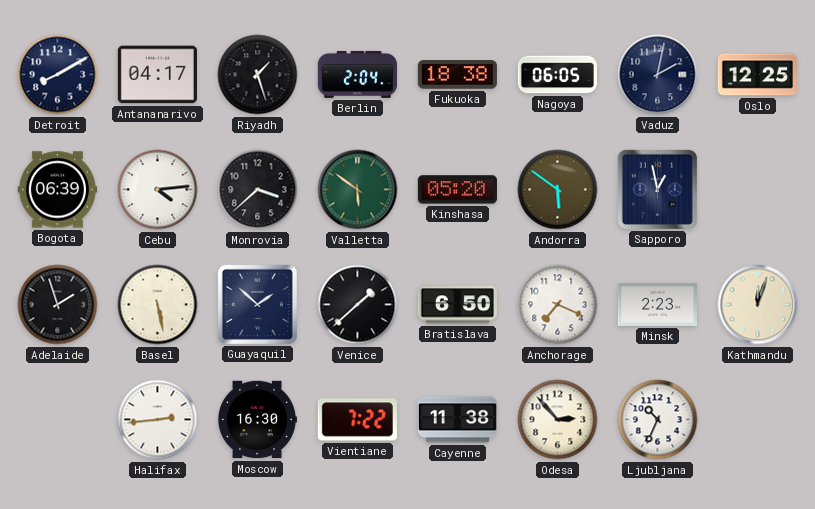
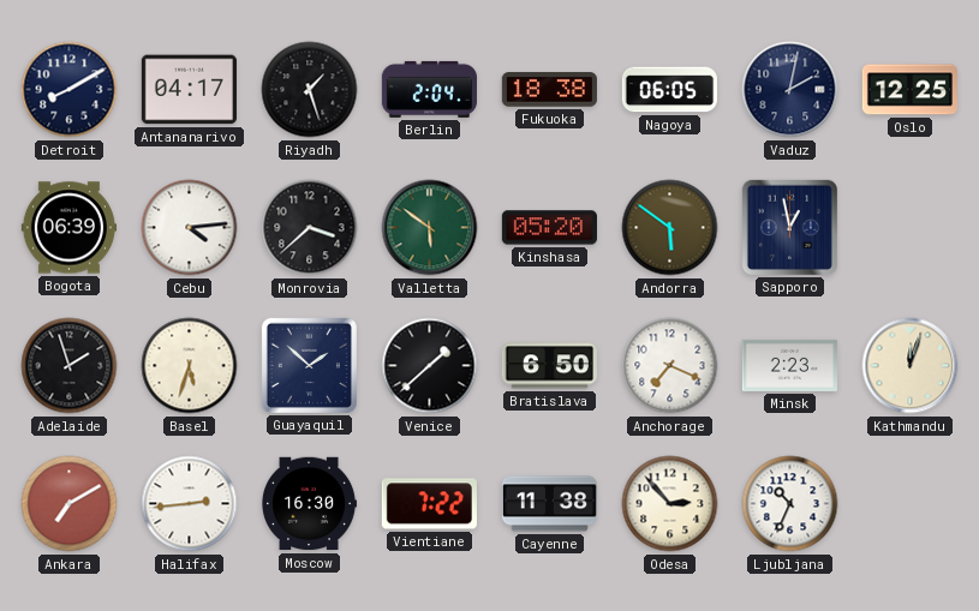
Basel: 5:28 -> 5:33 (190, 366)
Ankara: none -> 7:10 (70, 504)
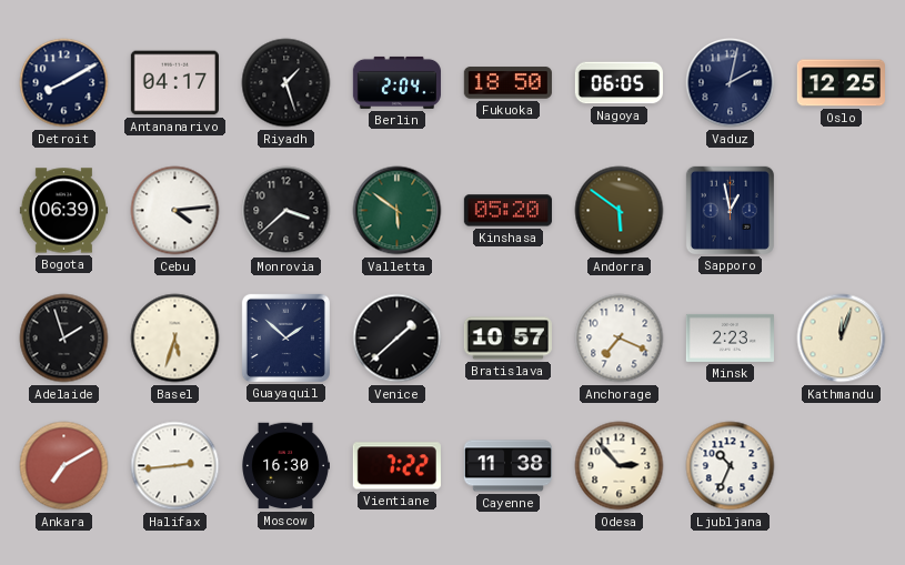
Fukuoka: 18:38 -> 18:50 (507, 83)
Bratislava: 6:50 -> 10:57 (507, 339)
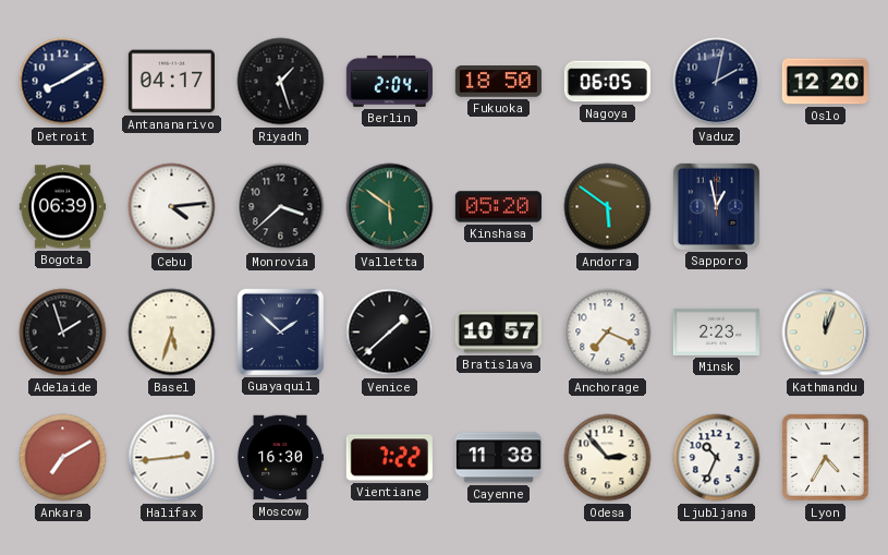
Oslo: 12:25 -> 12:20 (825, 82)
Lyon: none -> 4:35 (825, 457)
